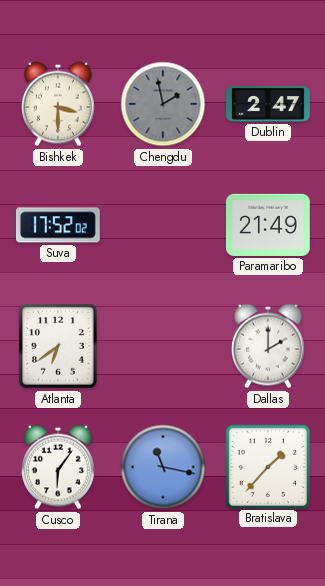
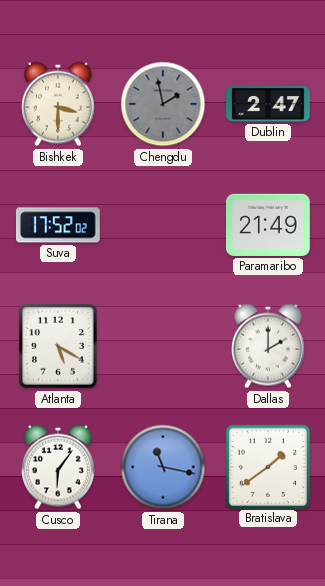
Atlanta: 6:39 -> 5:20 (58, 346)
Bratislava: 1:37 -> 1:39 (267, 466)
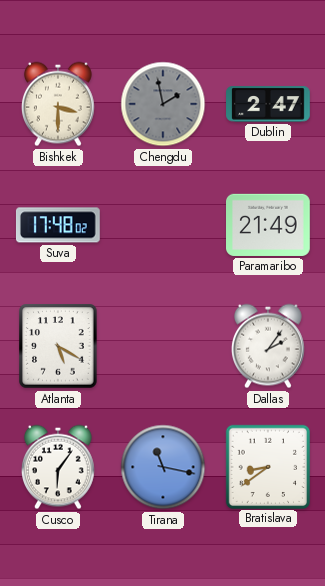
Suva: 17:52 -> 17:48 (58, 225)
Dallas: 2:00 -> 2:06 (269, 346)
Bratislava: 1:39 -> 8:39 (267, 466)
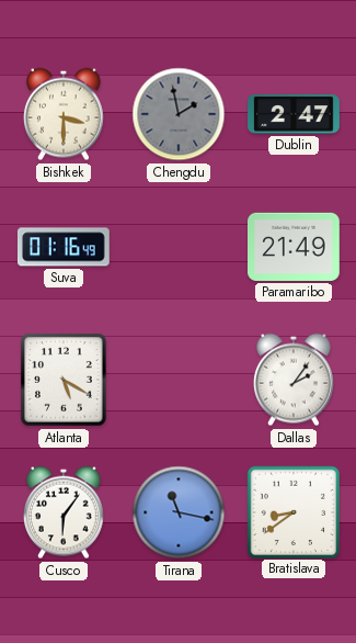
Suva: 17:48 -> 01:16 (64, 247)
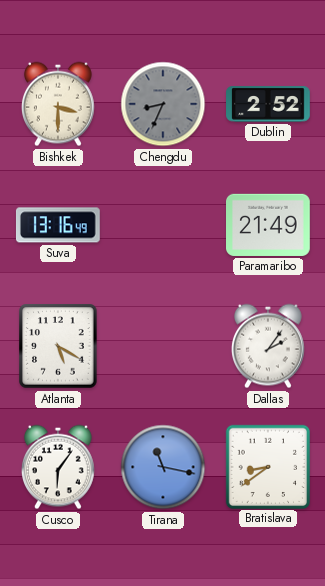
Chengdu: 1:58 -> 8:34 (163, 104)
Dublin: 2:47 -> 2:52 (268, 104)
Suva: 01:16 -> 13:16 (58, 225)
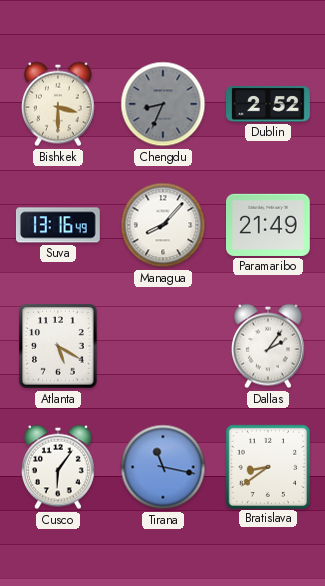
Managua: none -> 8:07 (163, 225)
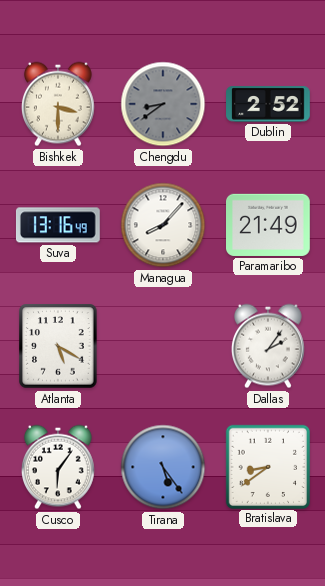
Chengdu: 8:34 -> 8:39 (163, 104)
Tirana: 11:17 -> 5:24 (163, 467)
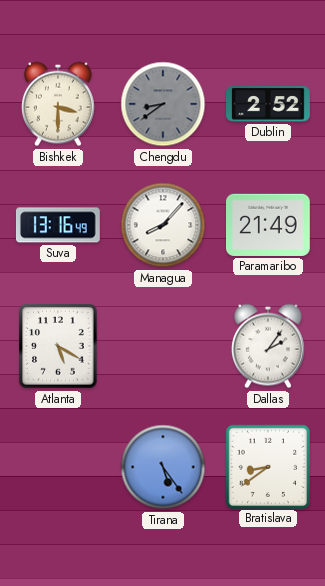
Cusco: 6:06 -> none (59, 467)
